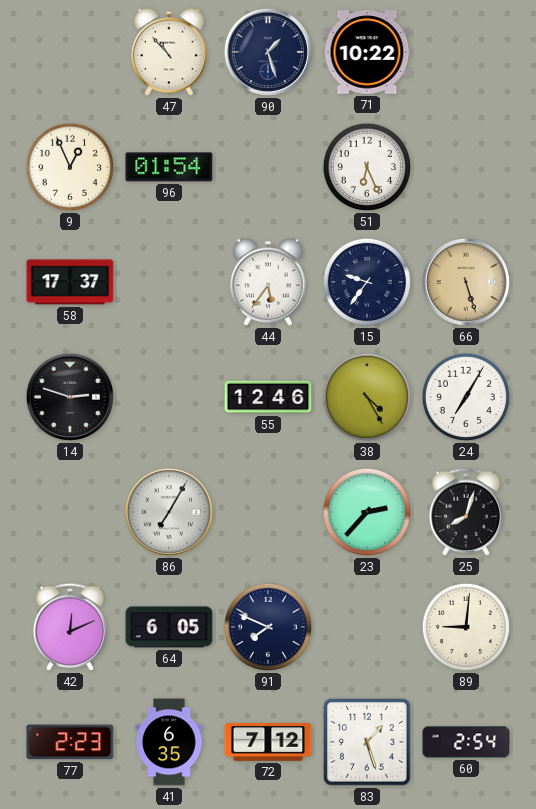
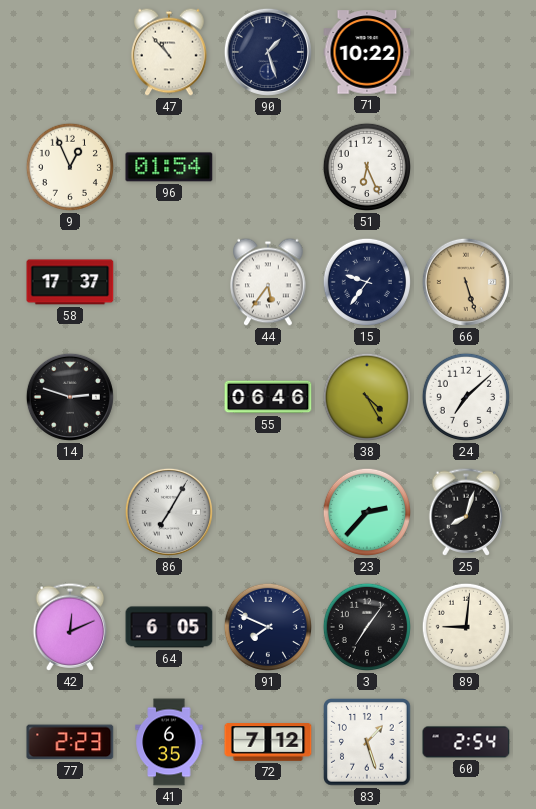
55: 12:46 -> 06:46 (268, 397)
24: 7:05 -> 7:08 (466, 397)
3: none -> 7:06 (367, 627)
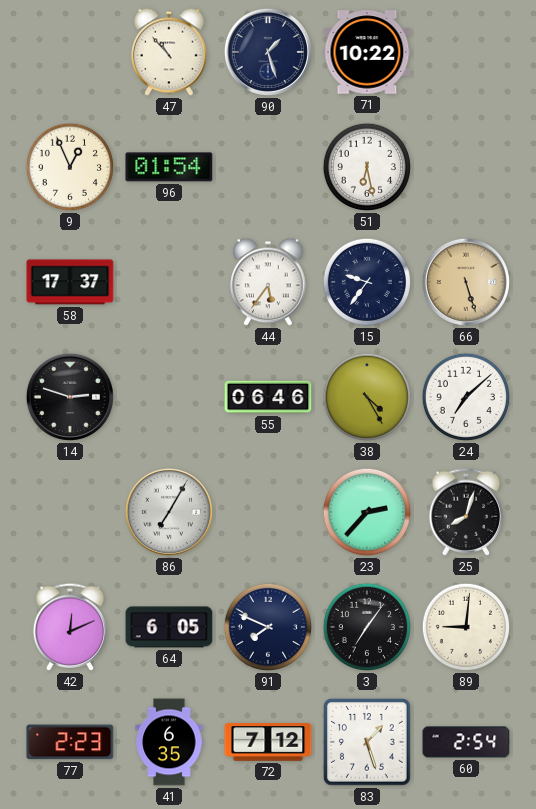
51: 6:26 -> 6:28 (367, 167)
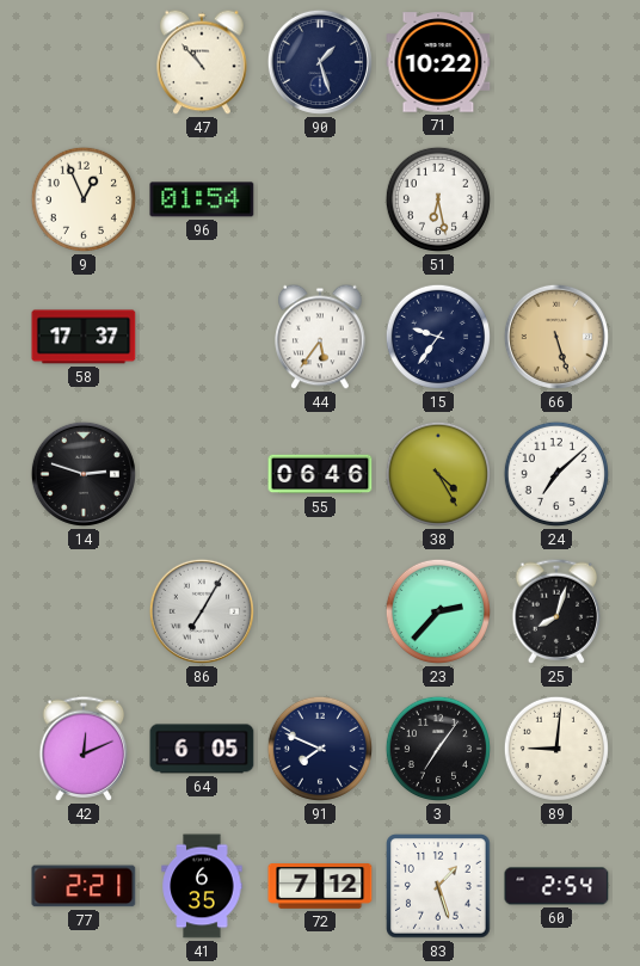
77: 2:23 -> 2:21 (84, 886)
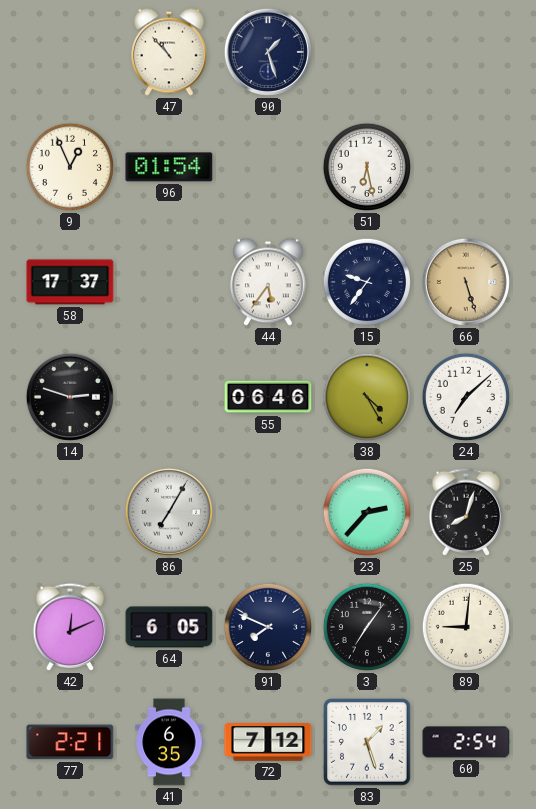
71: 10:22 -> none (438, 62)
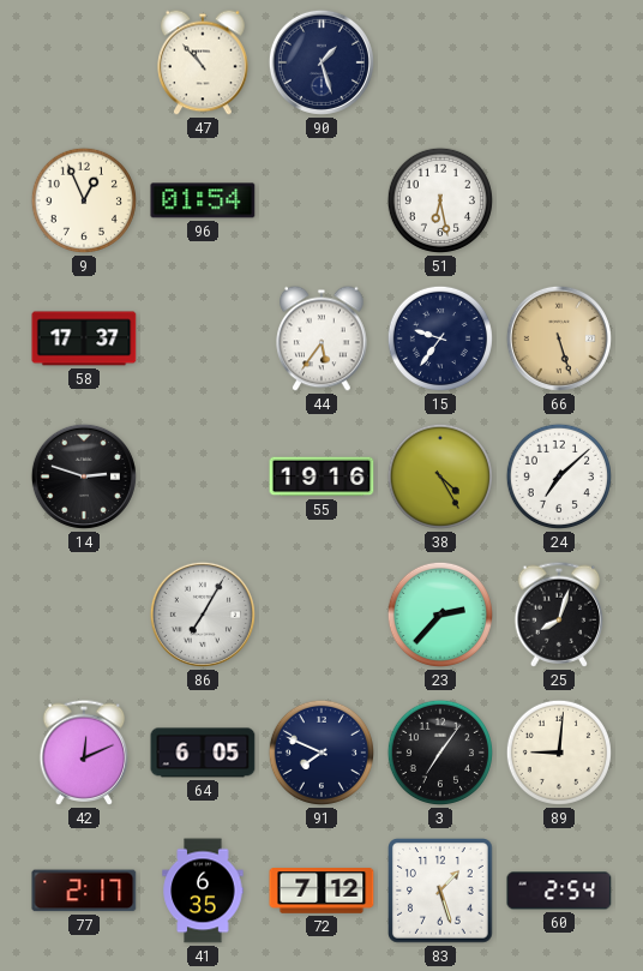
55: 06:46 -> 19:16 (321, 476)
77: 2:21 -> 2:17 (84, 891)
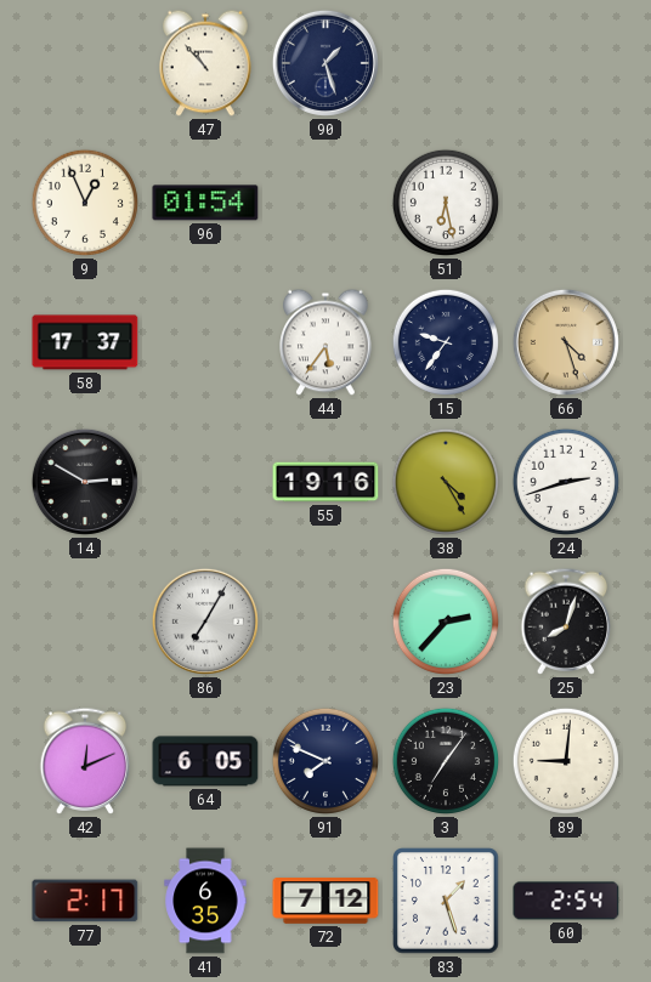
66: 5:27 -> 4:27 (566, 342)
14: 2:48 -> 2:50 (85, 482)
24: 7:08 -> 2:42 (566, 482)
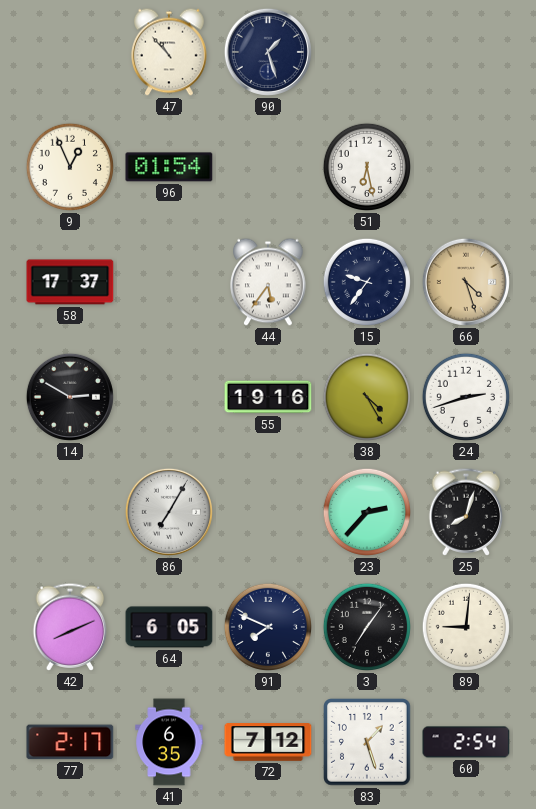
42: 12:11 -> 8:11 (70, 627)
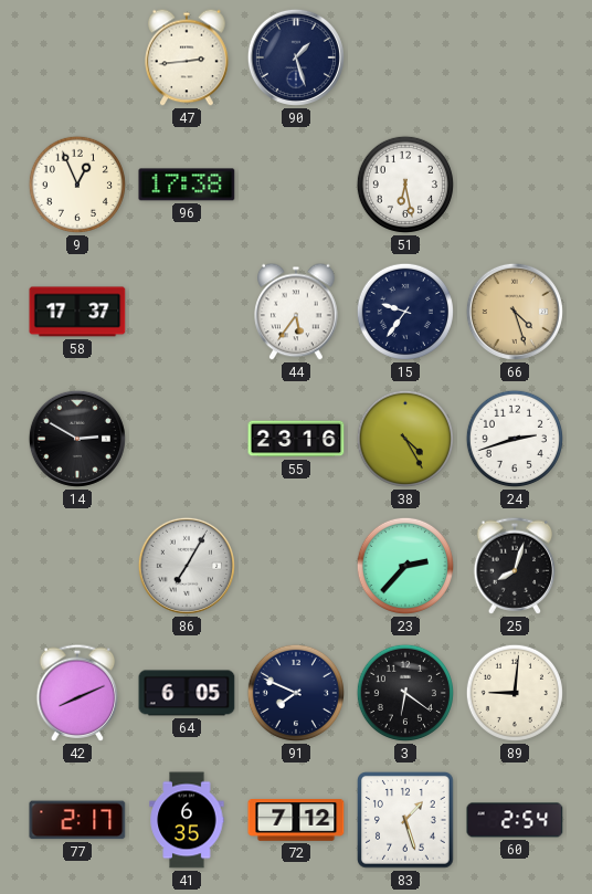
47: 10:53 -> 2:44 (187, 57)
96: 01:54 -> 17:38 (187, 185)
55: 19:16 -> 23:16 (296, 439)
3: 7:06 -> 6:21 (405, 693)
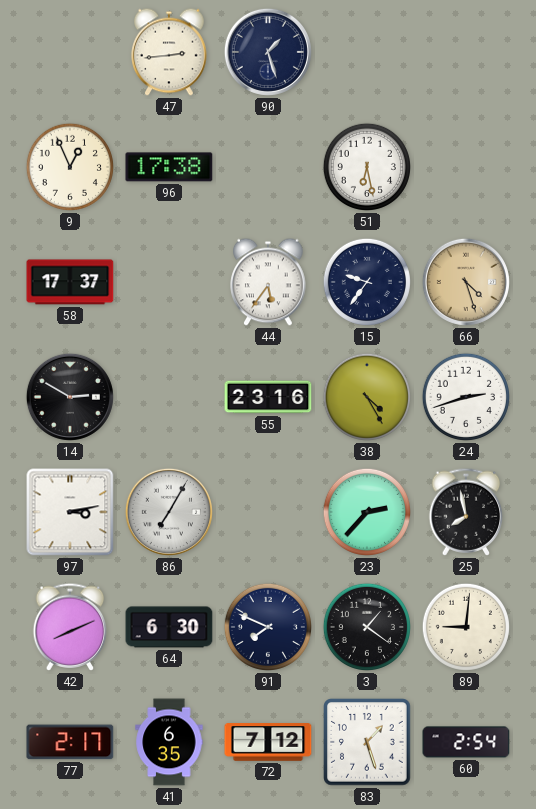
97: none -> 3:13 (70, 512)
25: 8:03 -> 7:58 (466, 512)
64: 6:05 -> 6:30 (169, 627)
3: 6:21 -> 1:21 (367, 627)
